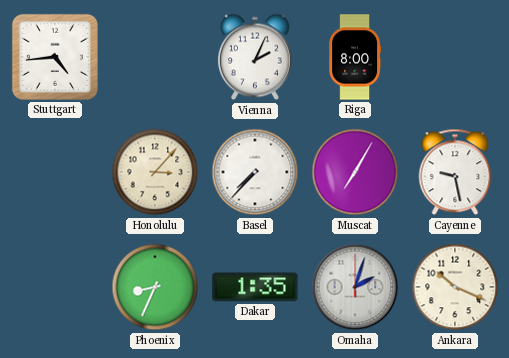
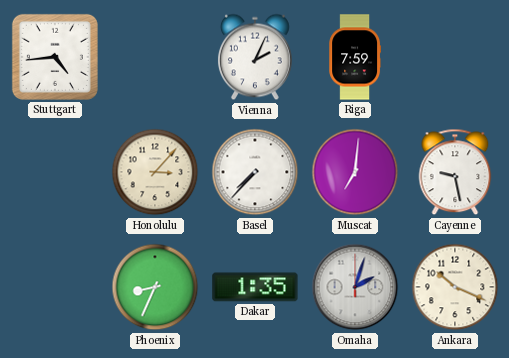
Riga: 8:00 -> 7:59 (354, 57)
Muscat: 7:05 -> 7:01 (355, 172)
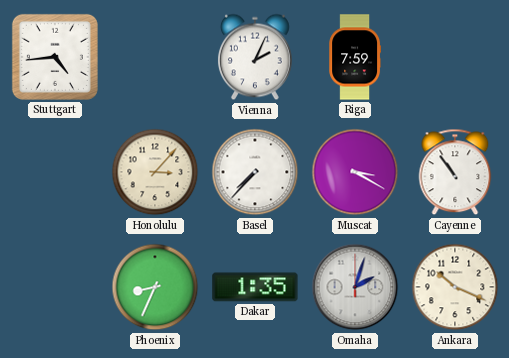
Muscat: 7:01 -> 3:20 (355, 172)
Cayenne: 9:28 -> 10:54 (455, 172)
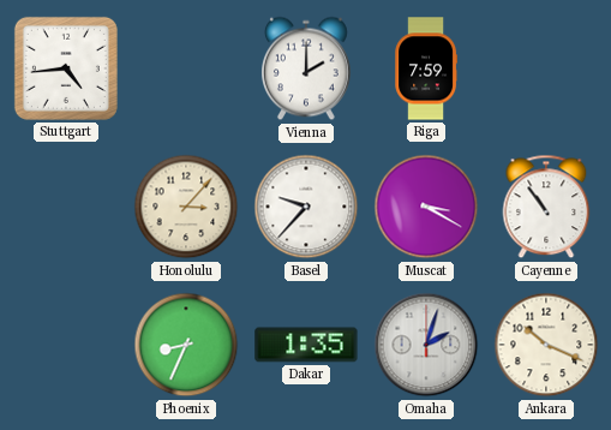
Vienna: 2:04 -> 2:00 (306, 68)
Basel: 7:37 -> 9:37 (306, 207)
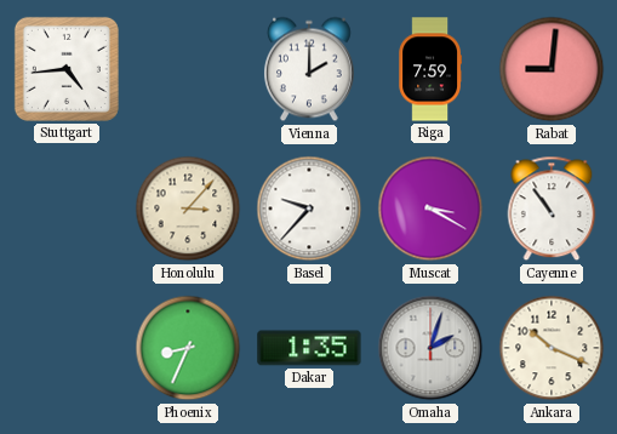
Rabat: none -> 9:01 (552, 69)
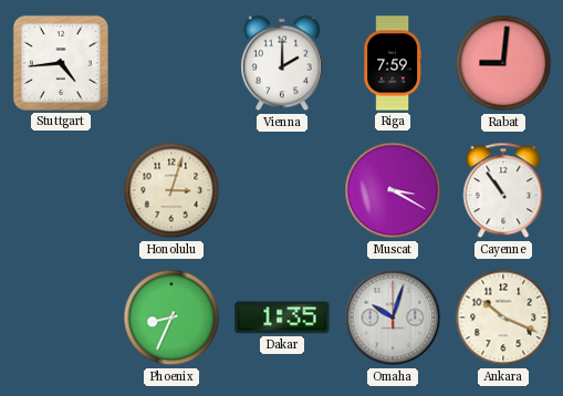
Honolulu: 3:07 -> 3:03 (171, 190)
Basel: 9:37 -> none (309, 209)
Omaha: 2:03 -> 10:03 (393, 317)
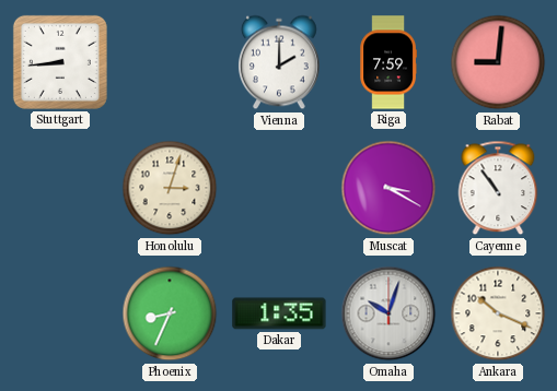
Stuttgart: 4:44 -> 8:44 (60, 62)
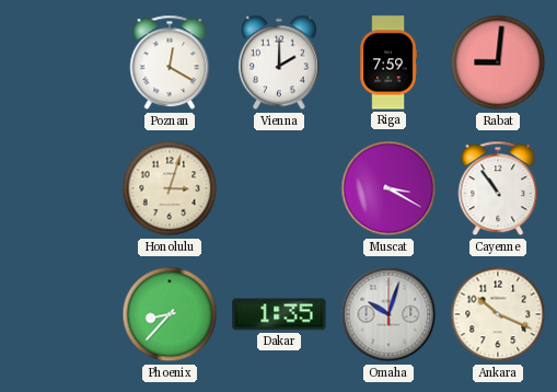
Stuttgart: 8:44 -> none (60, 62)
Poznan: none -> 12:20 (170, 62)
Phoenix: 8:34 -> 8:37 (170, 314)
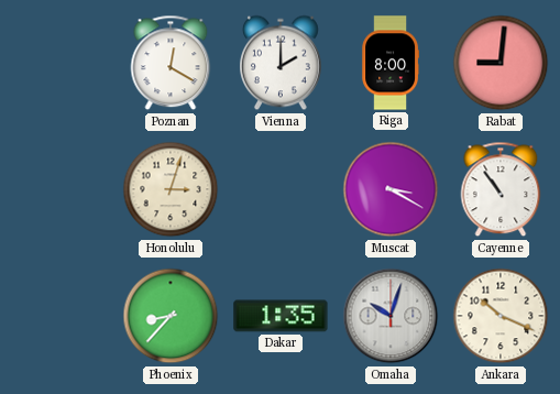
Riga: 7:59 -> 8:00 (389, 63)
